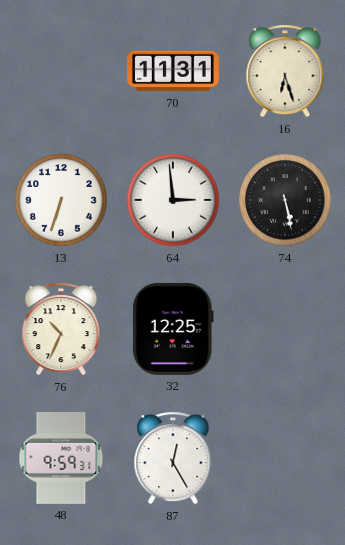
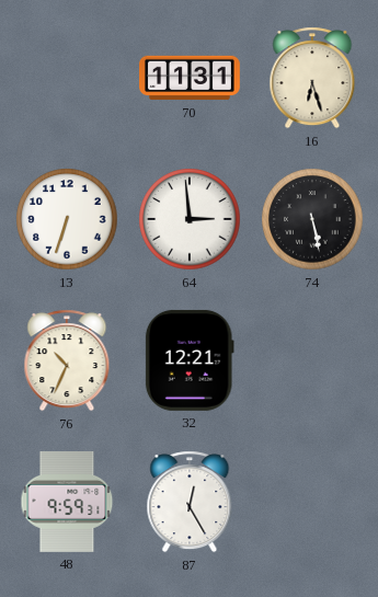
32: 12:25 -> 12:21 (190, 360)
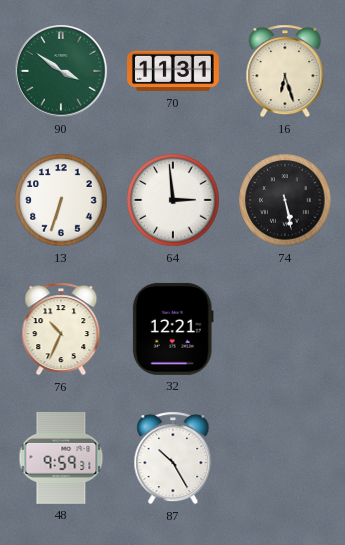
90: none -> 3:51 (61, 71)
87: 12:25 -> 10:25 (173, 458)
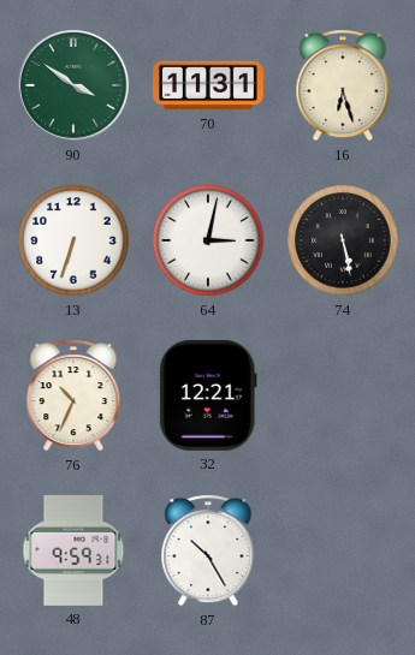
64: 2:59 -> 3:02 (208, 240)
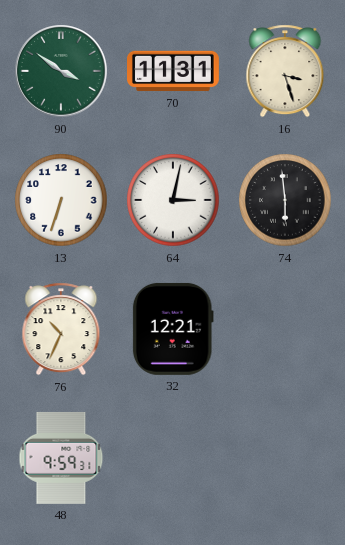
16: 6:27 -> 3:27 (285, 71)
74: 5:28 -> 5:59 (285, 200)
87: 10:25 -> none (208, 550)
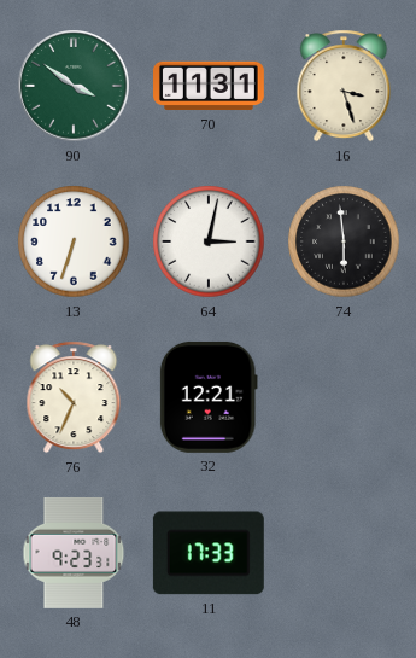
48: 9:59 -> 9:23 (74, 553)
11: none -> 17:33 (209, 553)
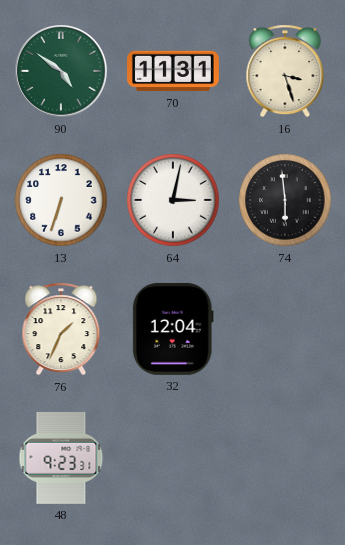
90: 3:51 -> 4:51 (61, 71)
76: 10:34 -> 1:34 (61, 329)
32: 12:21 -> 12:04 (173, 329)
11: 17:33 -> none (209, 553)
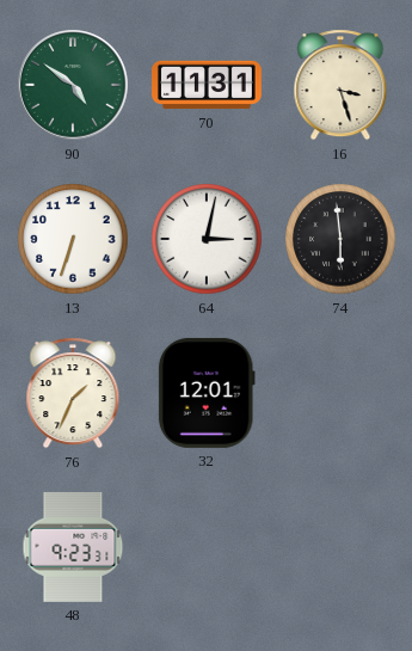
32: 12:04 -> 12:01 (207, 393)
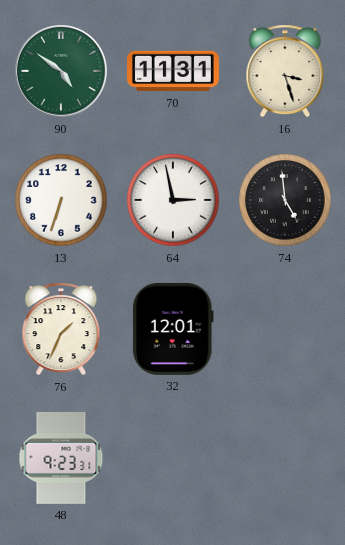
64: 3:02 -> 2:58 (173, 200)
74: 5:59 -> 4:59 (285, 200)
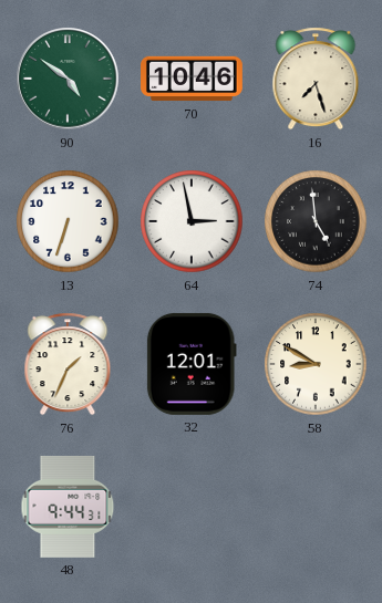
70: 11:31 -> 10:46 (193, 79)
16: 3:27 -> 7:27 (316, 79)
58: none -> 8:50 (316, 364)
48: 9:23 -> 9:44 (68, 507)
